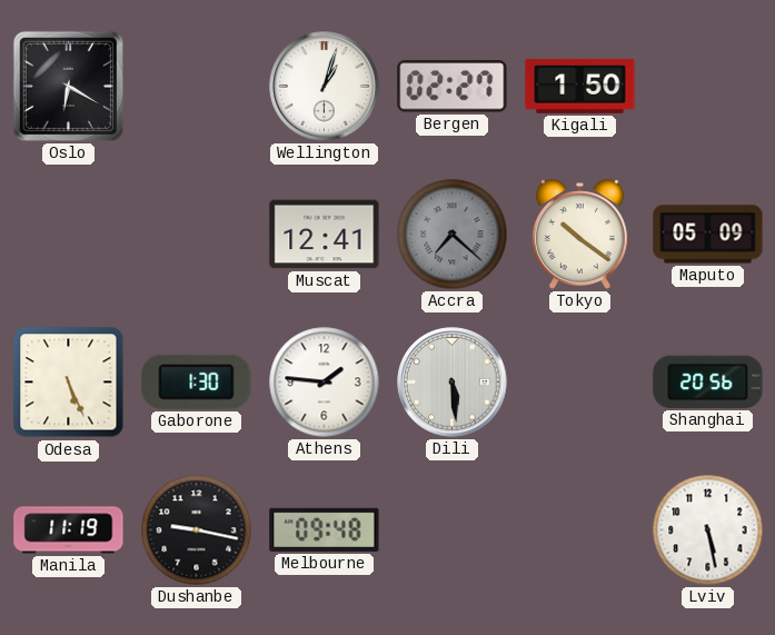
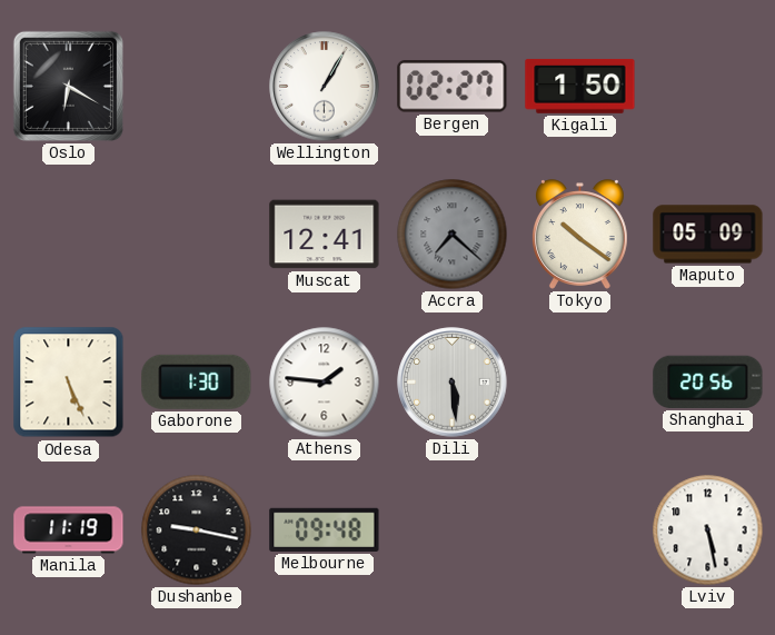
Wellington: 1:03 -> 1:05 (325, 87)
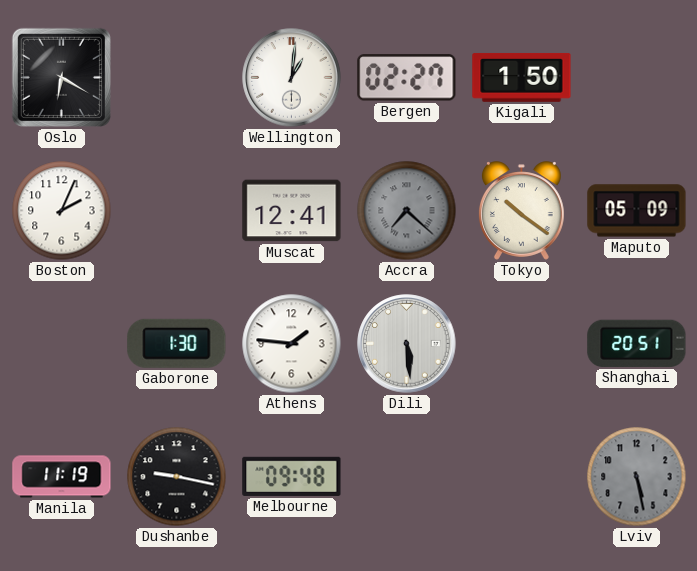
Wellington: 1:05 -> 1:01 (292, 78)
Boston: none -> 2:04 (62, 211)
Odesa: 5:26 -> none (69, 383)
Shanghai: 20:56 -> 20:51 (637, 343)
Lviv dial: white -> grey (637, 477)
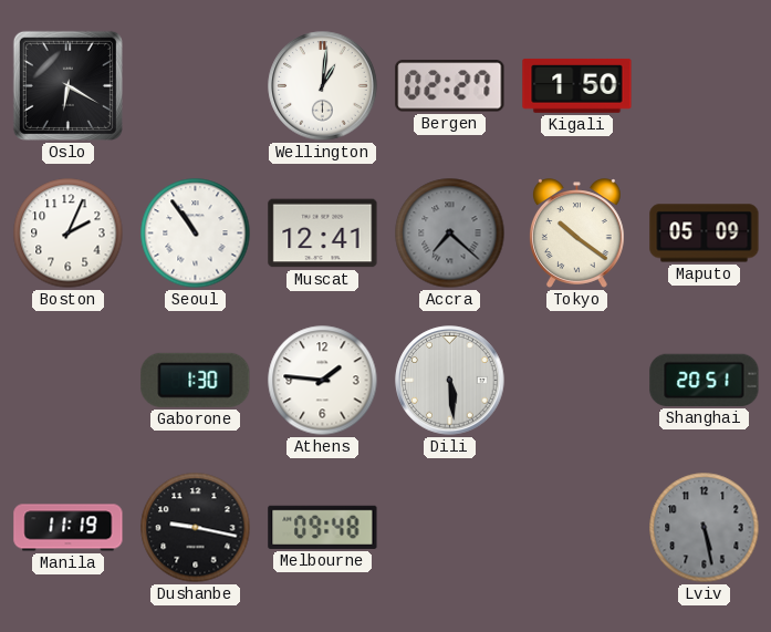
Seoul: none -> 10:54 (196, 234)
